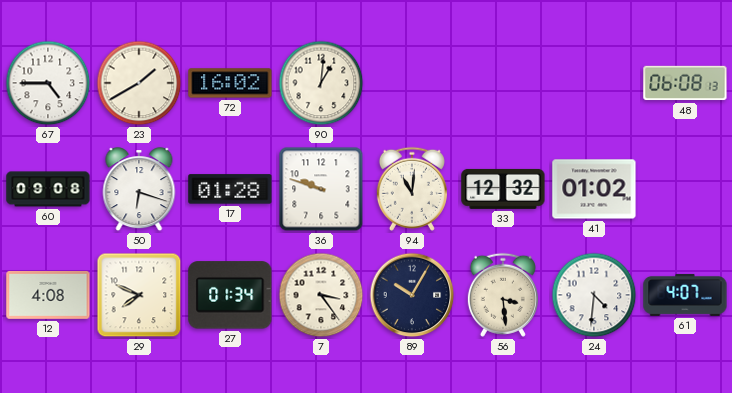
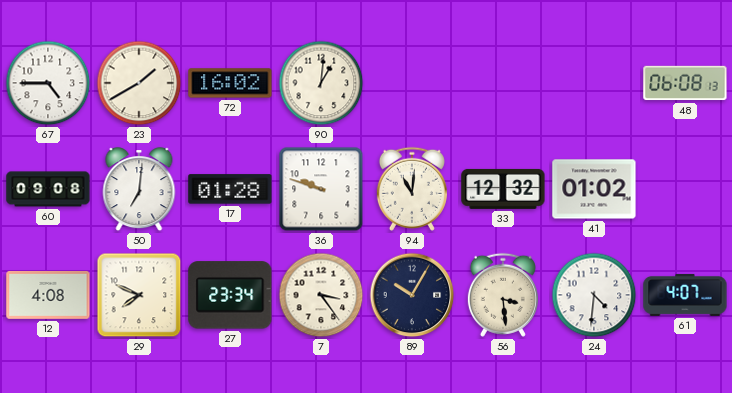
50: 6:18 -> 7:01 (139, 190)
27: 01:34 -> 23:34 (230, 295)
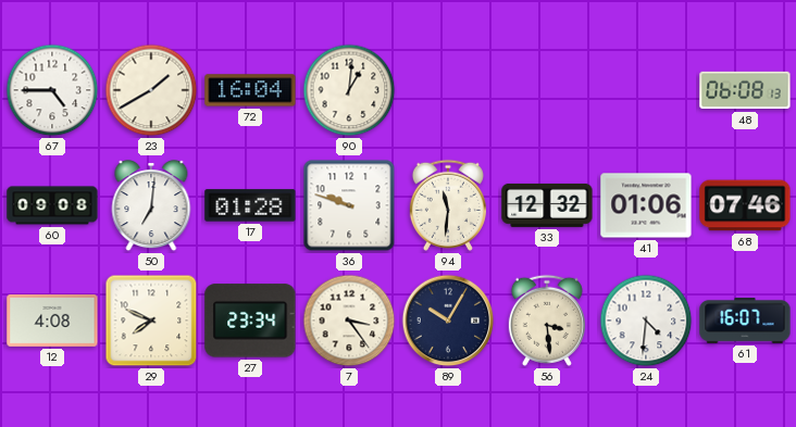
72: 16:02 -> 16:04 (250, 90)
94: 11:01 -> 11:31 (448, 205)
41: 01:02 -> 01:06 (646, 205)
68: none -> 07:46 (745, 205)
61: 4:07 -> 16:07 (745, 321)
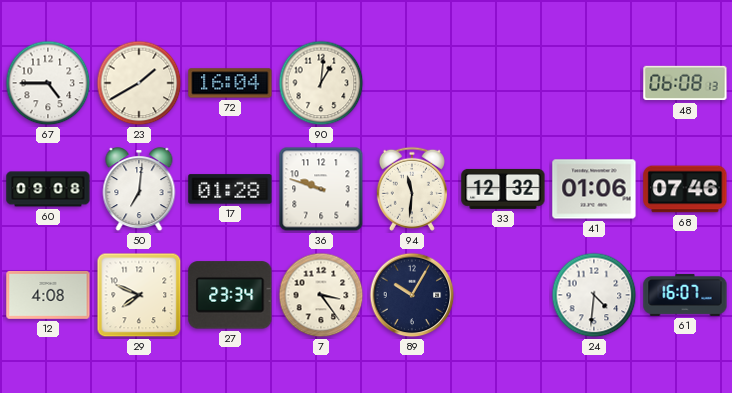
56: 3:29 -> none (547, 321)
